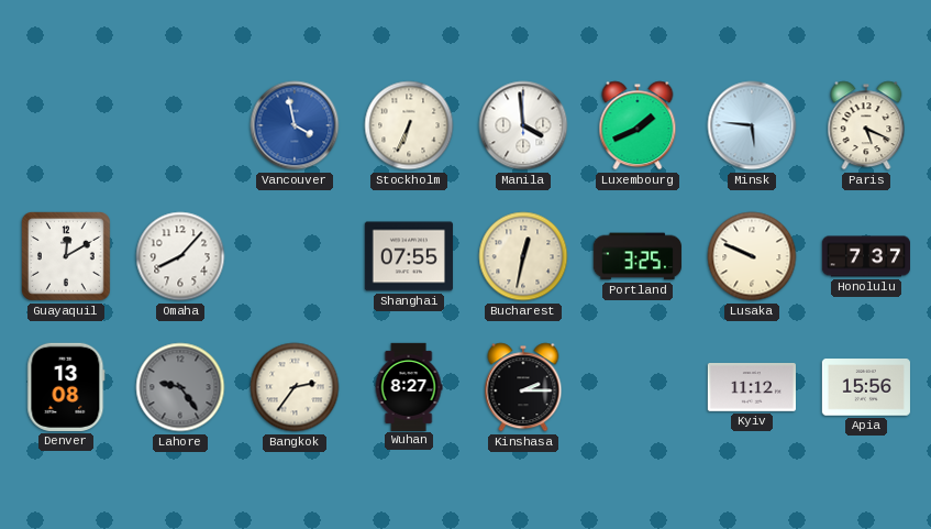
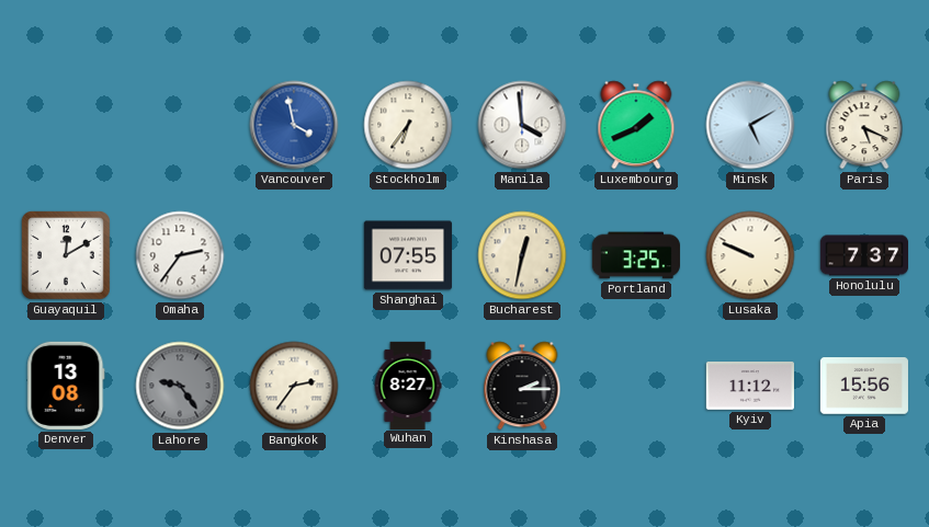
Stockholm: 6:34 -> 6:36 (408, 125)
Minsk: 5:46 -> 5:10 (750, 125)
Omaha: 8:07 -> 2:36 (180, 255)
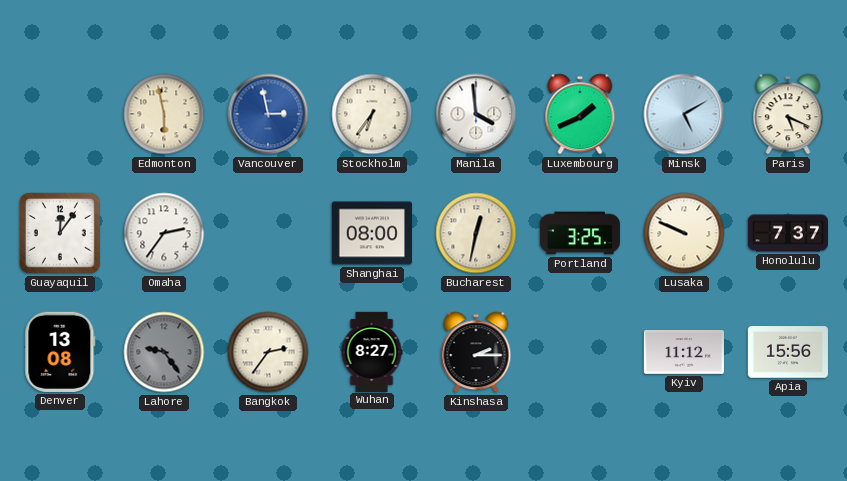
Edmonton: none -> 5:58 (164, 114)
Vancouver: 3:58 -> 2:58 (268, 114)
Guayaquil: 12:10 -> 12:06 (61, 234)
Shanghai: 07:55 -> 08:00 (372, 233)
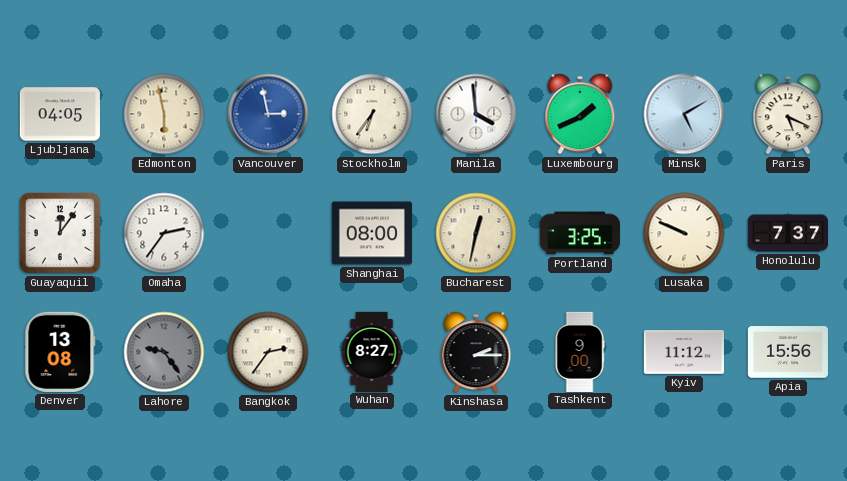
Ljubljana: none -> 04:05 (60, 114)
Tashkent: none -> 9:00 (580, 351)
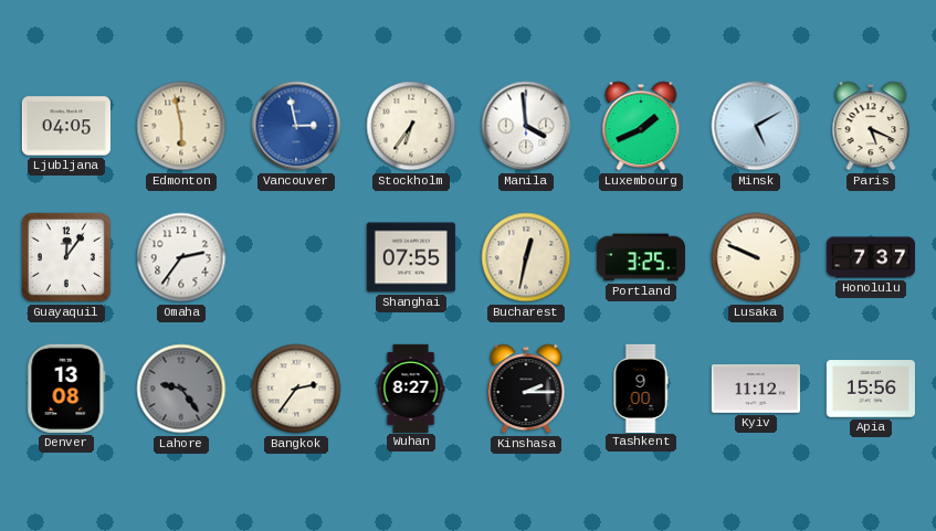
Shanghai: 08:00 -> 07:55 (411, 257)
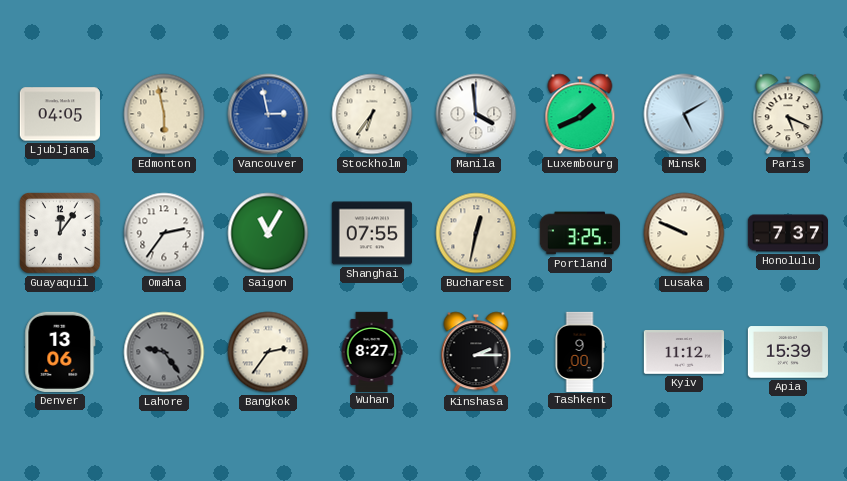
Saigon: none -> 11:05 (268, 233)
Denver: 13:08 -> 13:06 (60, 352)
Apia: 15:56 -> 15:39 (788, 352)
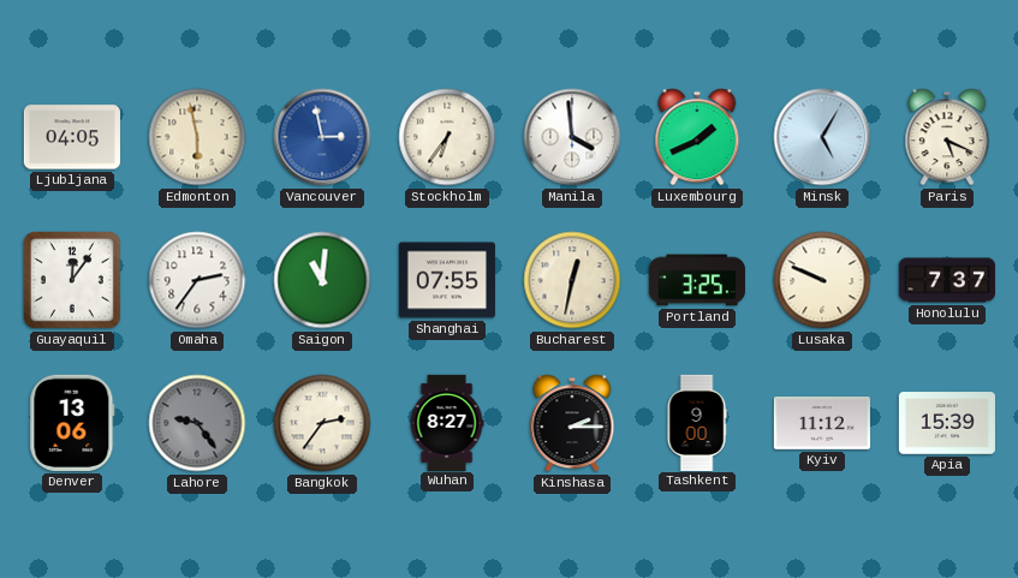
Minsk: 5:10 -> 5:05 (822, 137)
Saigon: 11:05 -> 11:01 (322, 280)
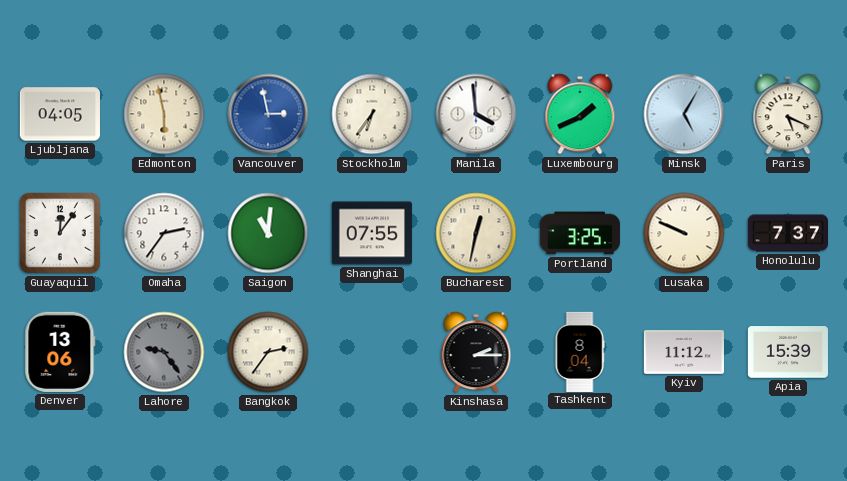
Wuhan: 8:27 -> none (447, 422)
Tashkent: 9:00 -> 8:04 (580, 351)
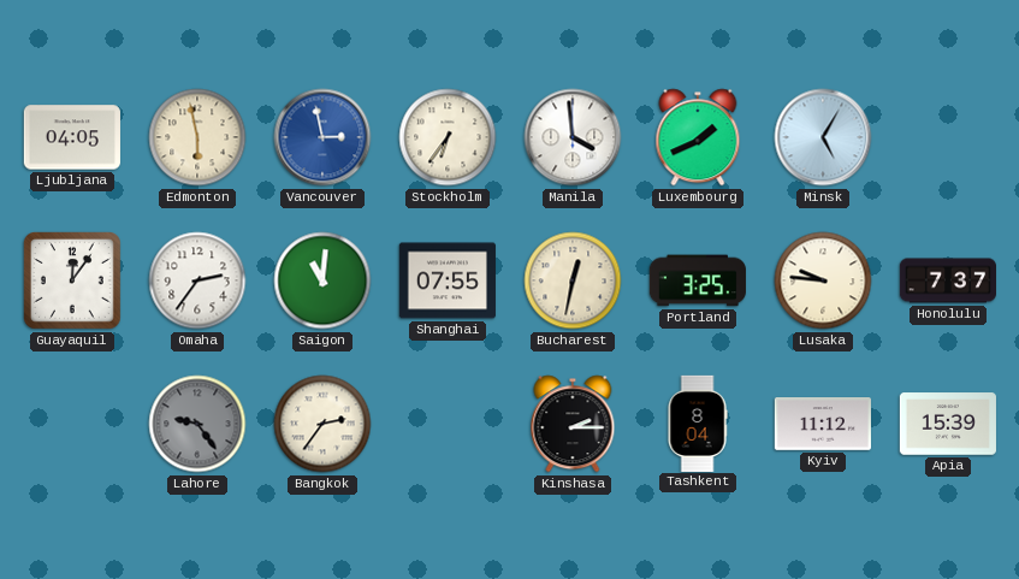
Paris: 5:19 -> none (788, 114)
Lusaka: 9:49 -> 9:46 (823, 280)
Denver: 13:06 -> none (60, 352)
